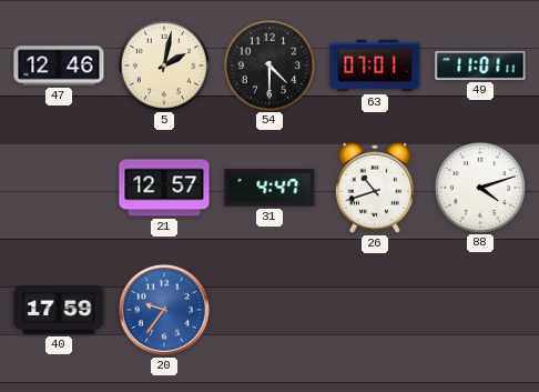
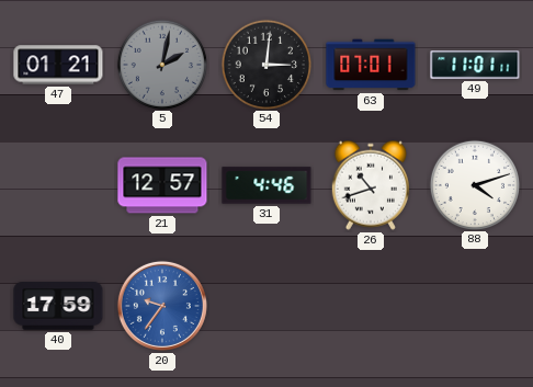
47: 12:46 -> 01:21 (58, 65)
5 dial: cream -> grey (161, 64)
54: 4:30 -> 3:01 (265, 64)
31: 4:47 -> 4:46 (266, 185)
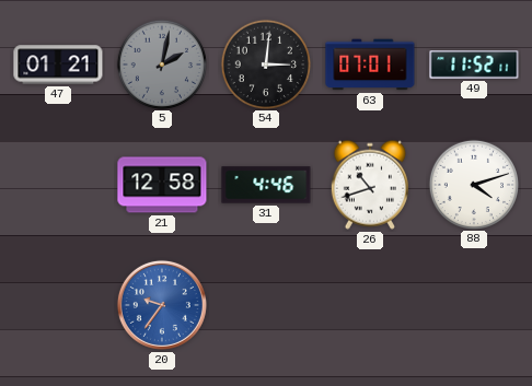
49: 11:01 -> 11:52 (474, 65)
21: 12:57 -> 12:58 (162, 185)
40: 17:59 -> none (58, 306)
